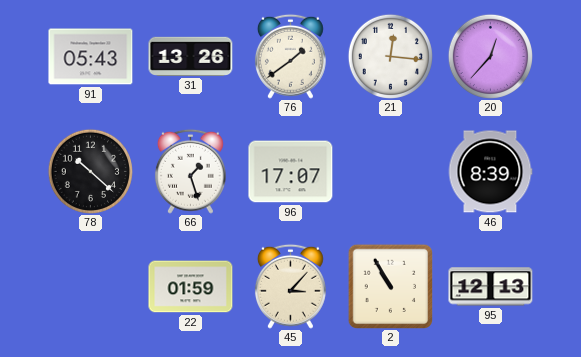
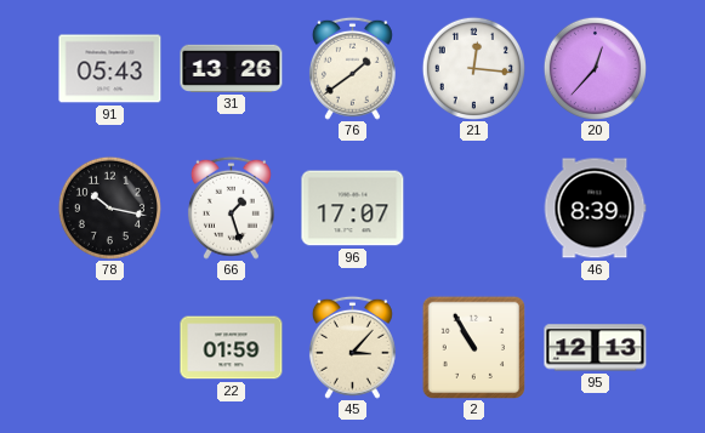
78: 10:22 -> 10:17 (109, 207)
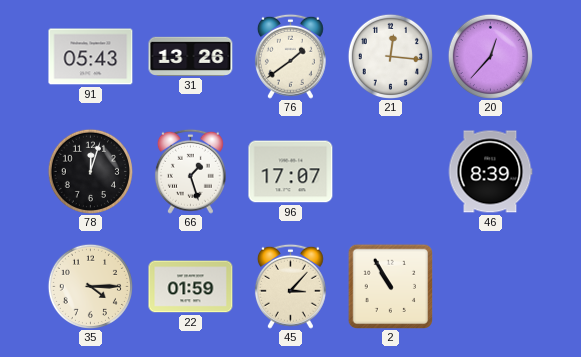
78: 10:17 -> 12:03 (90, 171)
35: none -> 4:15 (90, 286)
95: 12:13 -> none (596, 348)
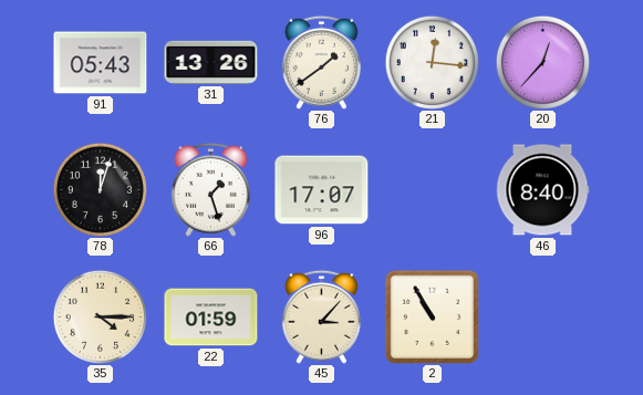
46: 8:39 -> 8:40 (542, 190)
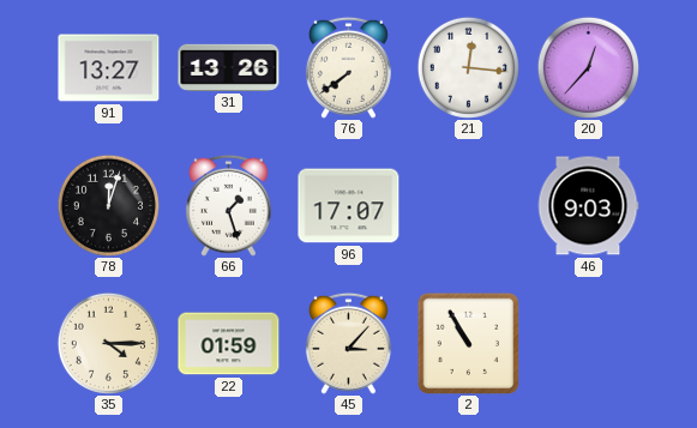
91: 05:43 -> 13:27 (109, 68)
76: 1:39 -> 7:39 (348, 67)
46: 8:40 -> 9:03 (588, 206)
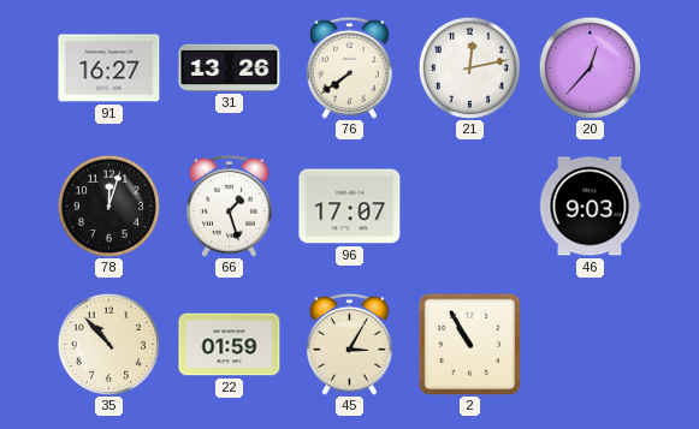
91: 13:27 -> 16:27 (109, 68)
21: 12:16 -> 12:13 (469, 67)
35: 4:15 -> 10:53 (108, 344)
45: 3:07 -> 3:05 (349, 344)
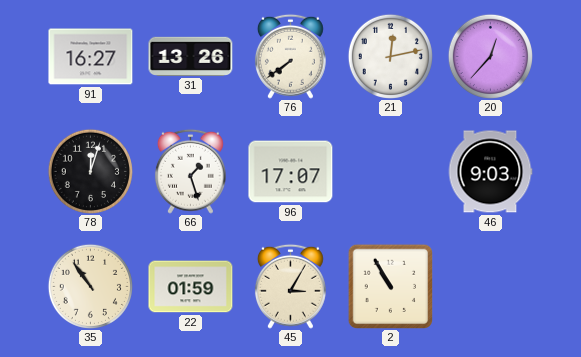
35: 10:53 -> 10:54 (90, 286)
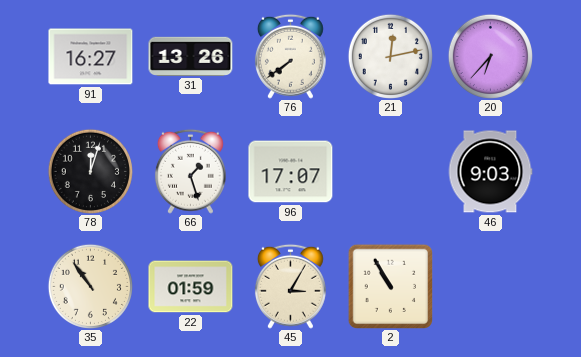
20: 12:37 -> 6:37 (490, 56)
